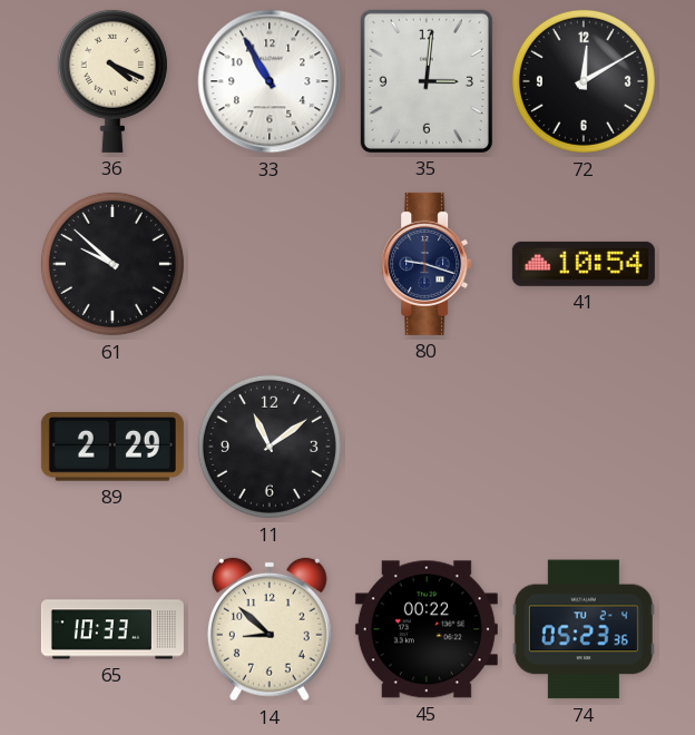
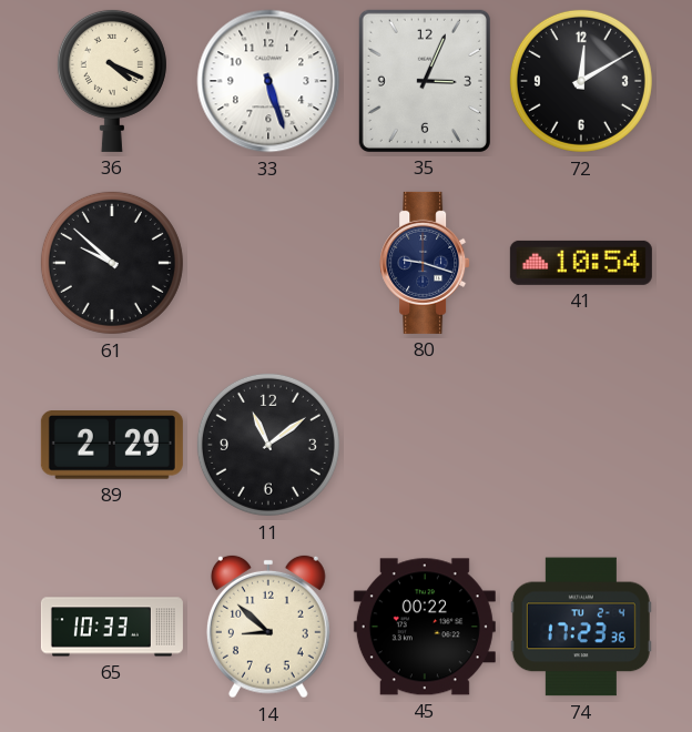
33: 10:55 -> 5:27 (268, 81)
35: 3:01 -> 3:04 (425, 81)
74: 05:23 -> 17:23 (581, 627)
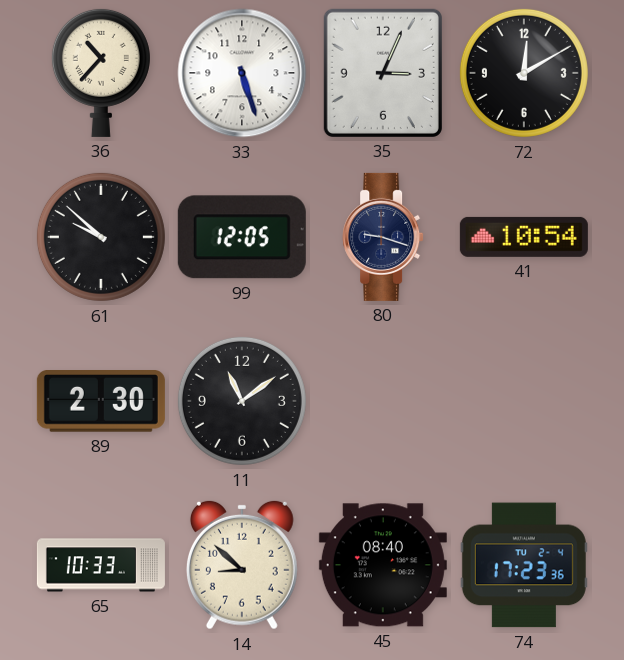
36: 4:19 -> 10:37 (101, 72)
99: none -> 12:05 (242, 237)
89: 2:29 -> 2:30 (101, 401)
45: 00:22 -> 08:40 (383, 565)
